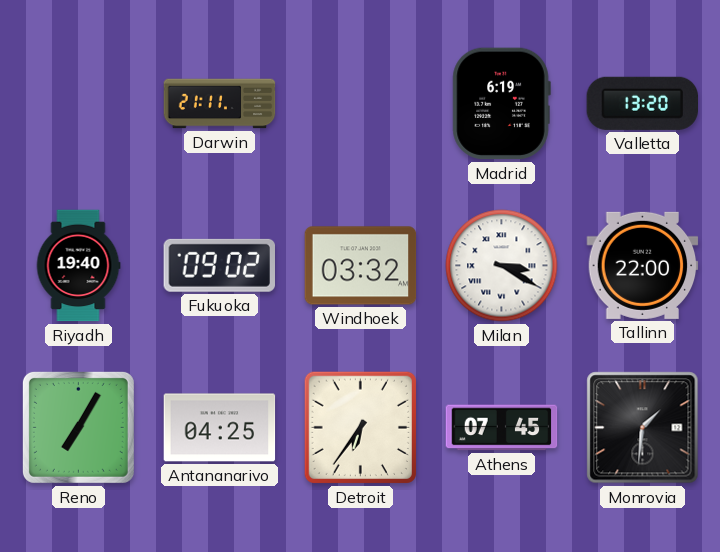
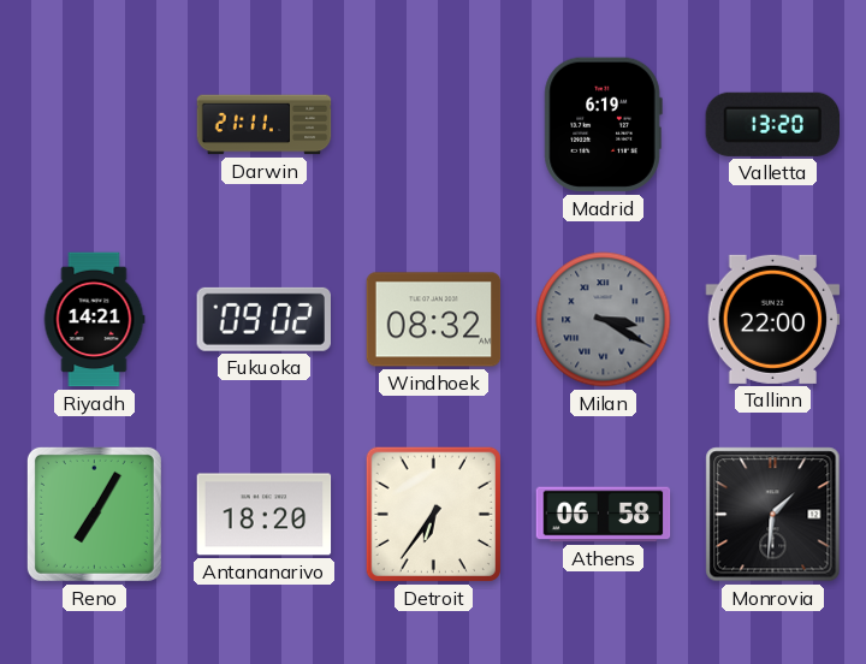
Riyadh: 19:40 -> 14:21 (94, 320)
Windhoek: 03:32 -> 08:32 (434, 320)
Milan dial: white -> grey (604, 320)
Antananarivo: 04:25 -> 18:20 (265, 515)
Athens: 07:45 -> 06:58 (604, 515)
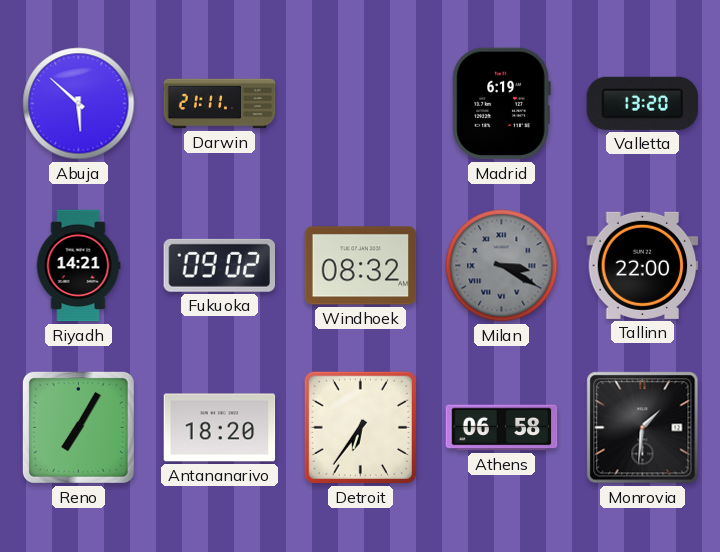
Abuja: none -> 5:52 (79, 104)
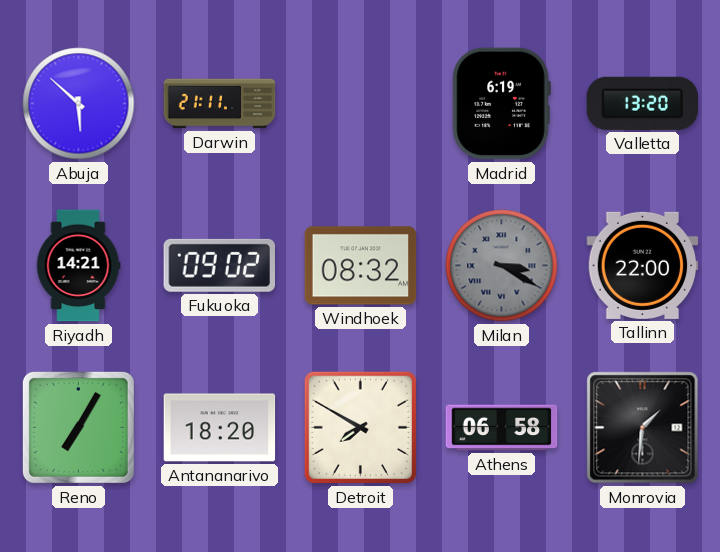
Detroit: 6:36 -> 7:50 (360, 427)
